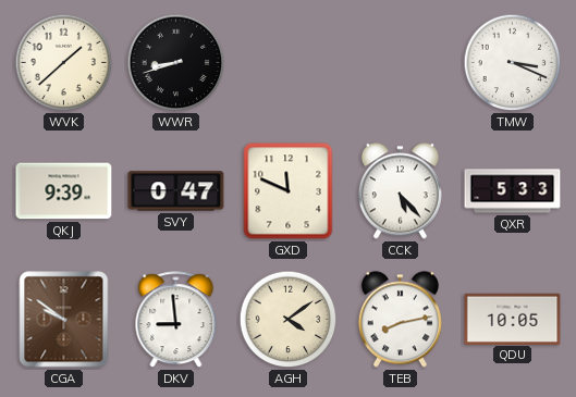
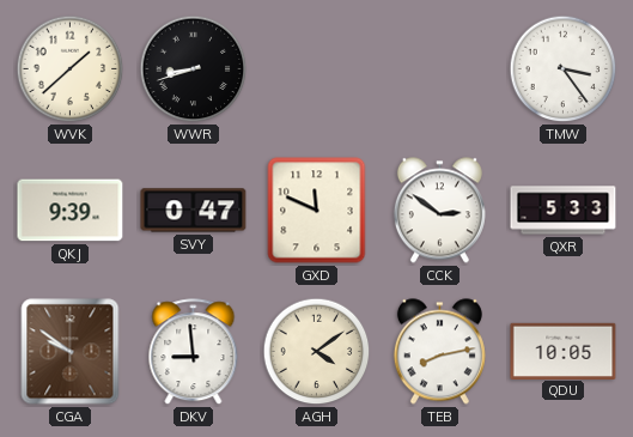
TMW: 3:19 -> 3:24 (564, 69)
CCK: 5:23 -> 2:51 (439, 211)
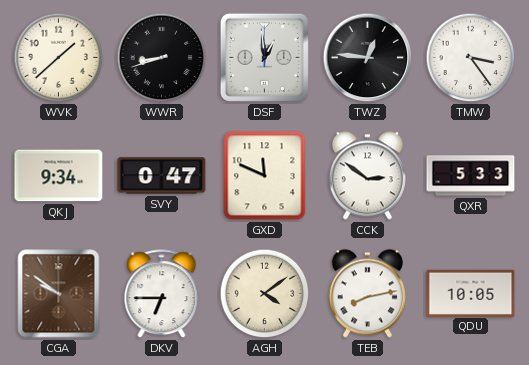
DSF: none -> 12:59 (264, 57)
TWZ: none -> 12:46 (368, 58)
QKJ: 9:39 -> 9:34 (59, 176)
DKV: 8:59 -> 6:45 (162, 294)
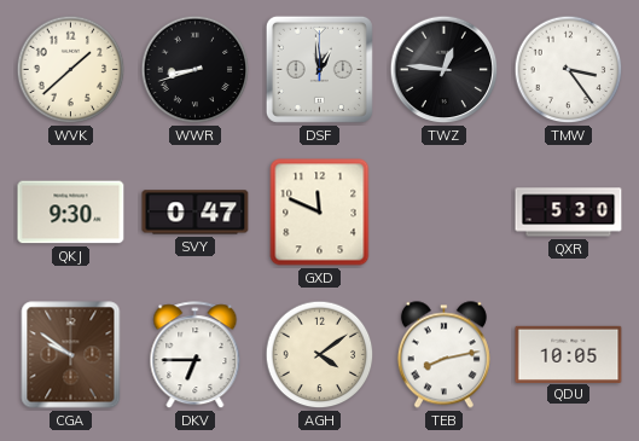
QKJ: 9:34 -> 9:30 (71, 213)
CCK: 2:51 -> none (367, 176)
QXR: 5:33 -> 5:30 (569, 213)
